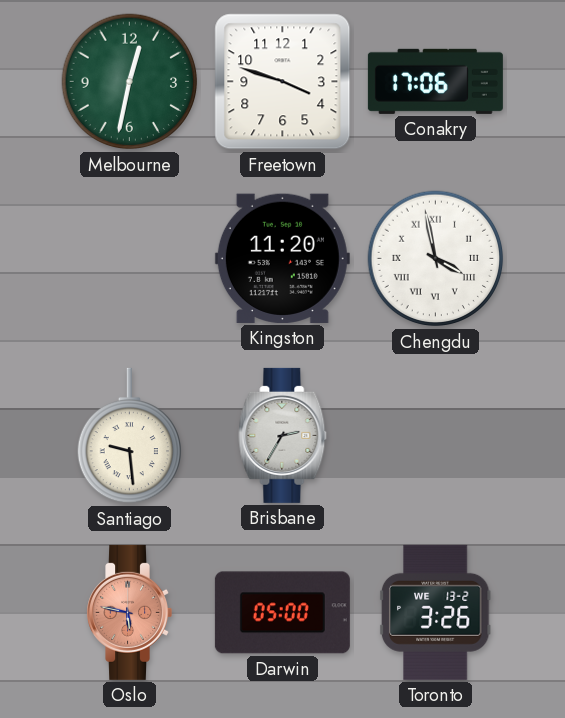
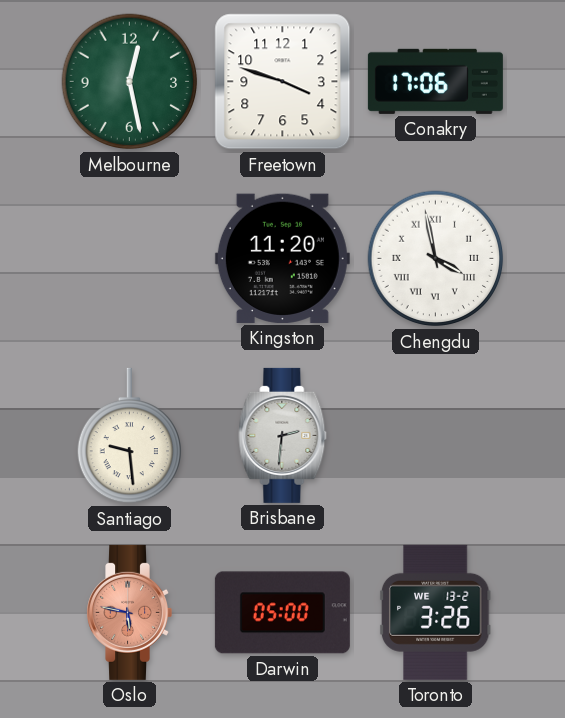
Melbourne: 12:32 -> 12:28 (130, 82)
Brisbane: 2:35 -> 2:31 (283, 435)
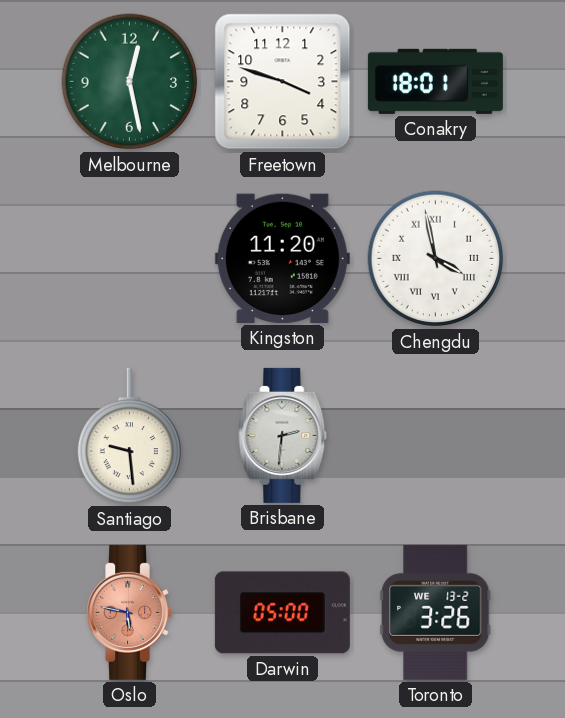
Conakry: 17:06 -> 18:01 (435, 81)
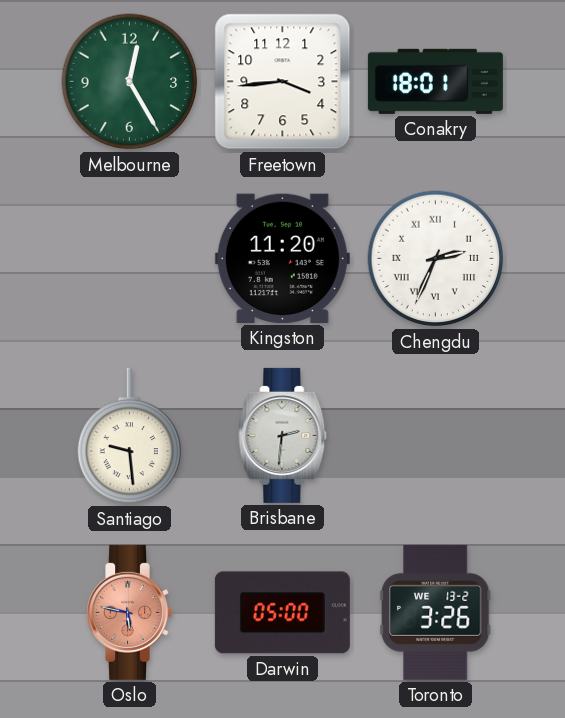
Melbourne: 12:28 -> 12:25 (130, 82)
Freetown: 3:48 -> 3:44 (283, 82)
Chengdu: 3:58 -> 2:34 (436, 259)
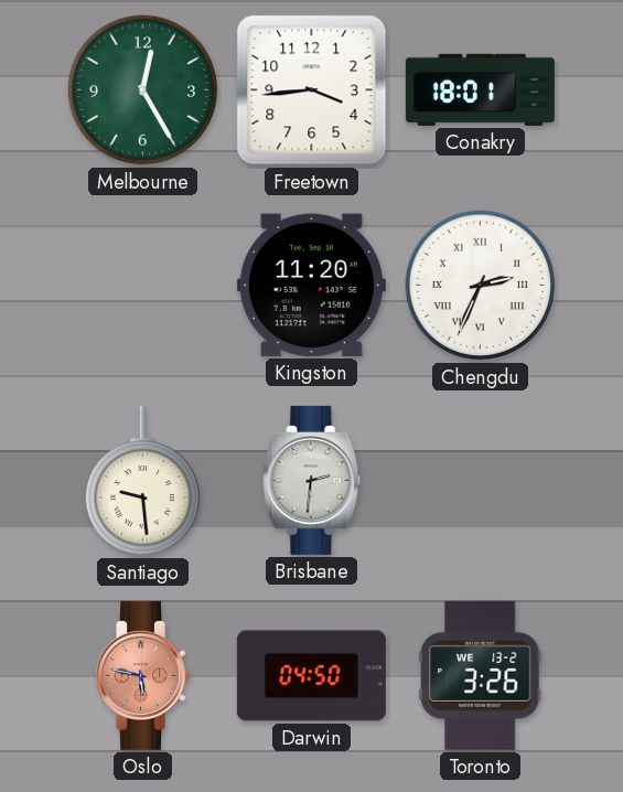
Darwin: 05:00 -> 04:50 (311, 676)
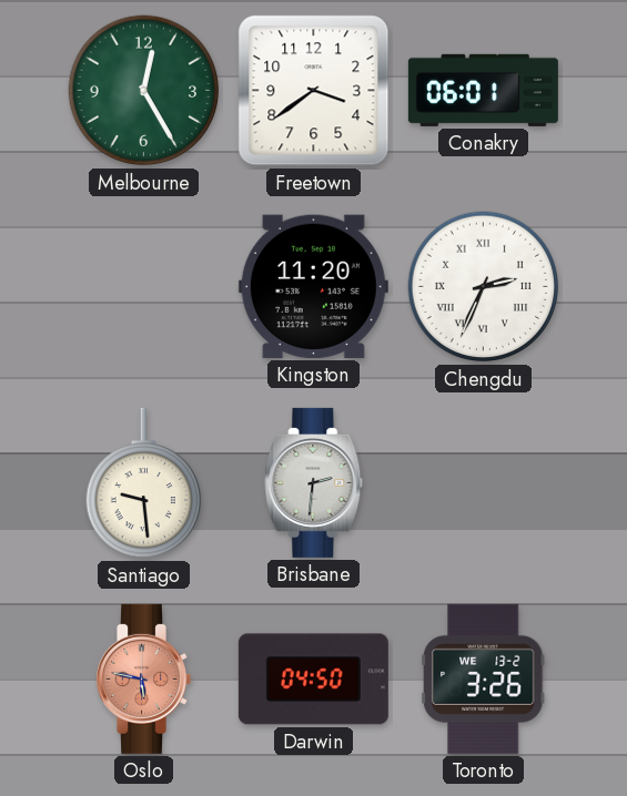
Freetown: 3:44 -> 3:39 (314, 91)
Conakry: 18:01 -> 06:01 (483, 90)
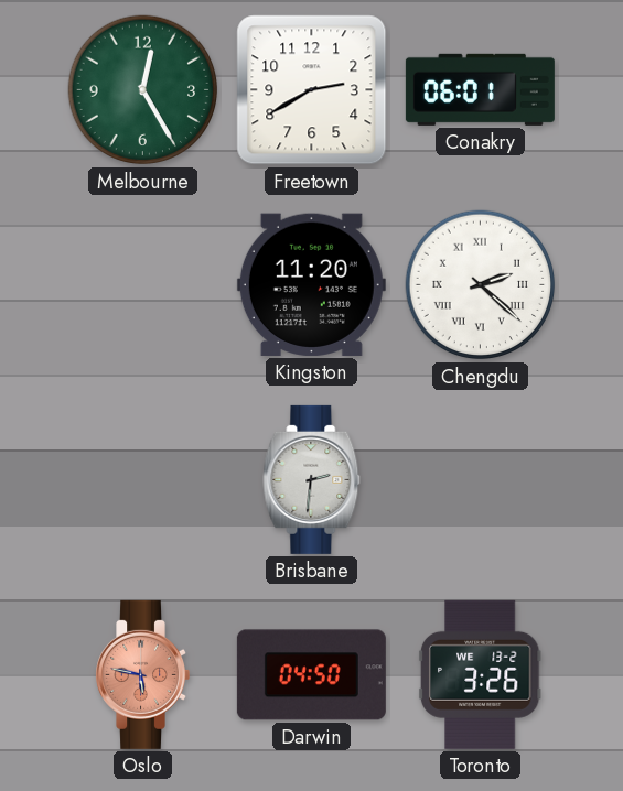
Freetown: 3:39 -> 2:40 (312, 90)
Chengdu: 2:34 -> 2:22 (481, 285)
Santiago: 9:29 -> none (143, 483)
